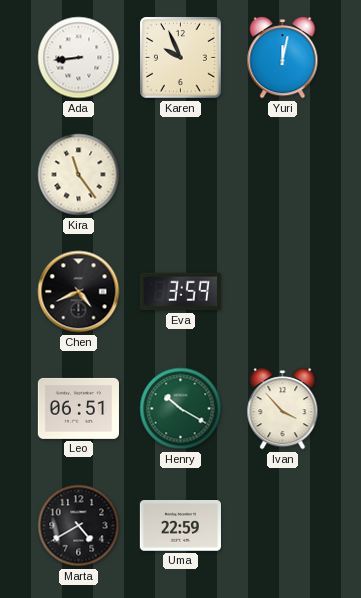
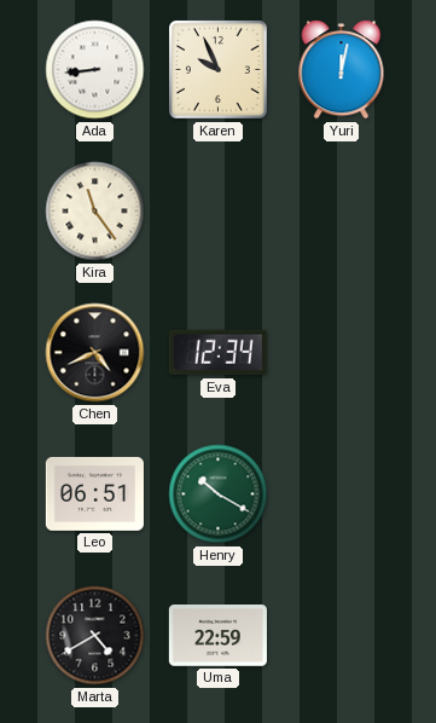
Eva: 3:59 -> 12:34 (217, 353)
Ivan: 3:53 -> none (283, 409)
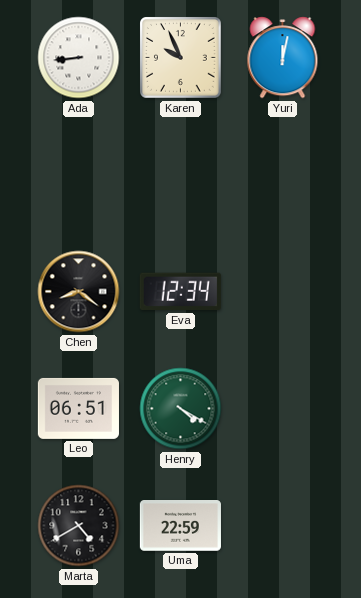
Kira: 11:24 -> none (95, 212)
Chen: 4:41 -> 8:21 (79, 292)
Henry: 10:20 -> 4:20 (181, 409)
